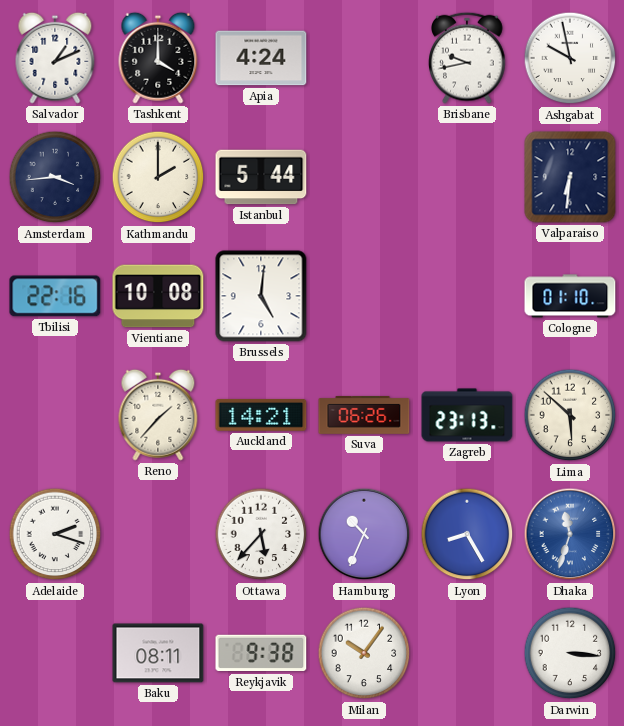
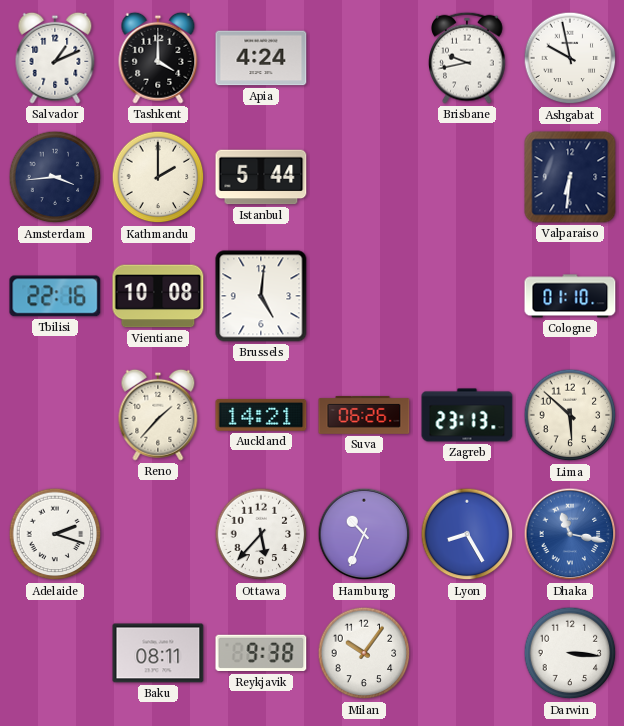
Dhaka: 11:33 -> 11:17 (570, 534)
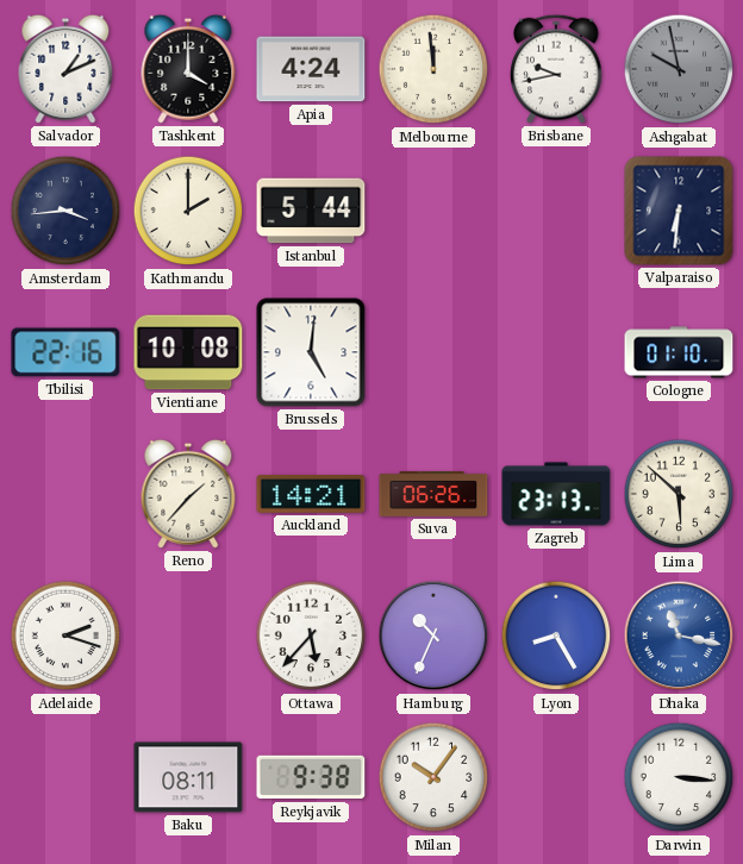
Melbourne: none -> 11:59 (433, 69)
Ashgabat dial: white -> grey (679, 69)
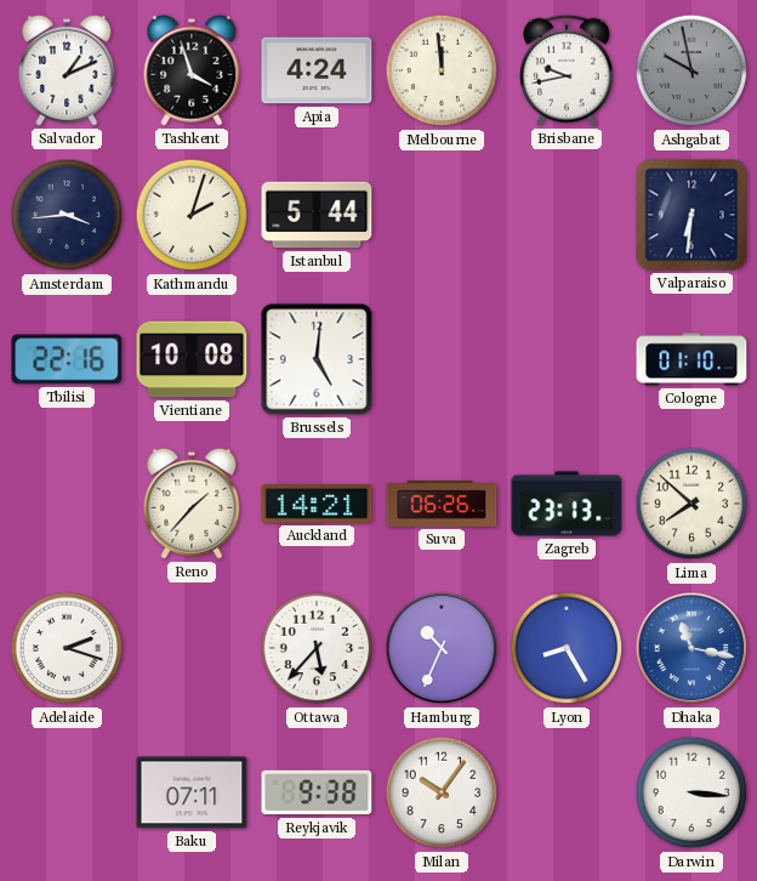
Tashkent: 4:00 -> 3:57 (192, 70)
Kathmandu: 2:00 -> 2:03 (192, 215)
Lima: 5:52 -> 7:52 (691, 504)
Baku: 08:11 -> 07:11 (192, 792)
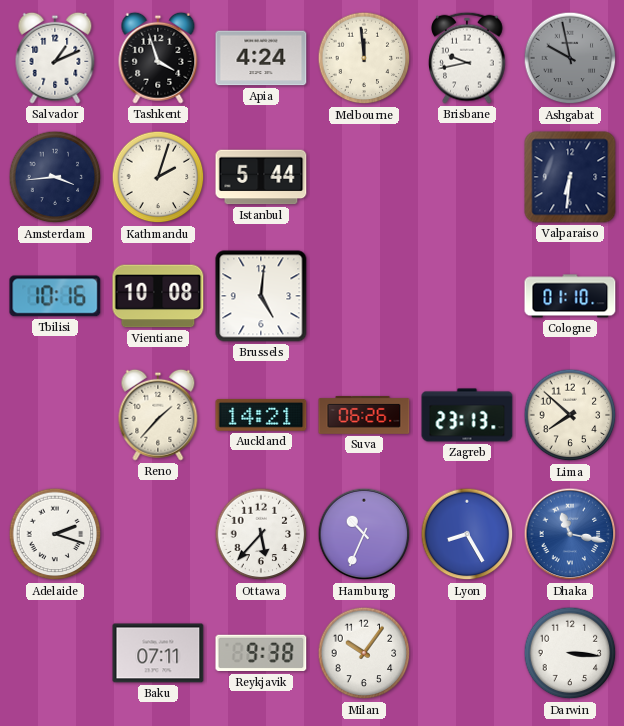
Tbilisi: 22:16 -> 10:16 (55, 296)
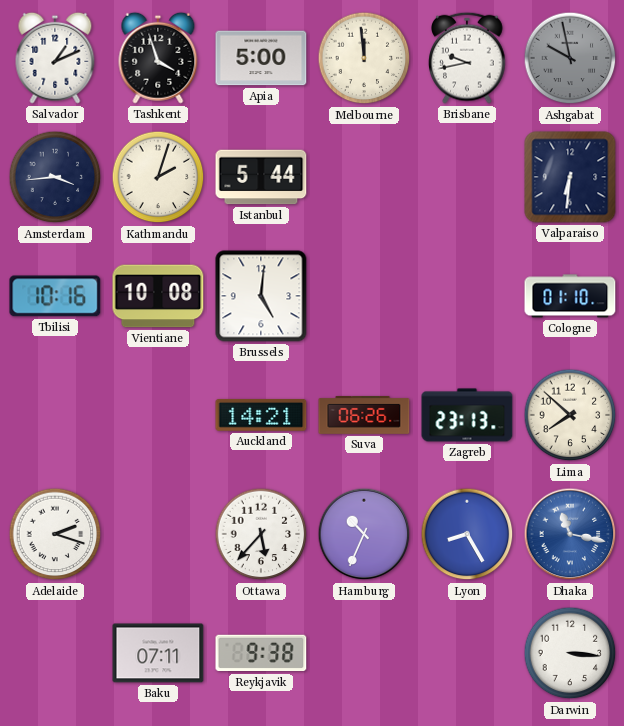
Apia: 4:24 -> 5:00 (261, 58)
Reno: 1:37 -> none (158, 415)
Milan: 10:06 -> none (364, 653)
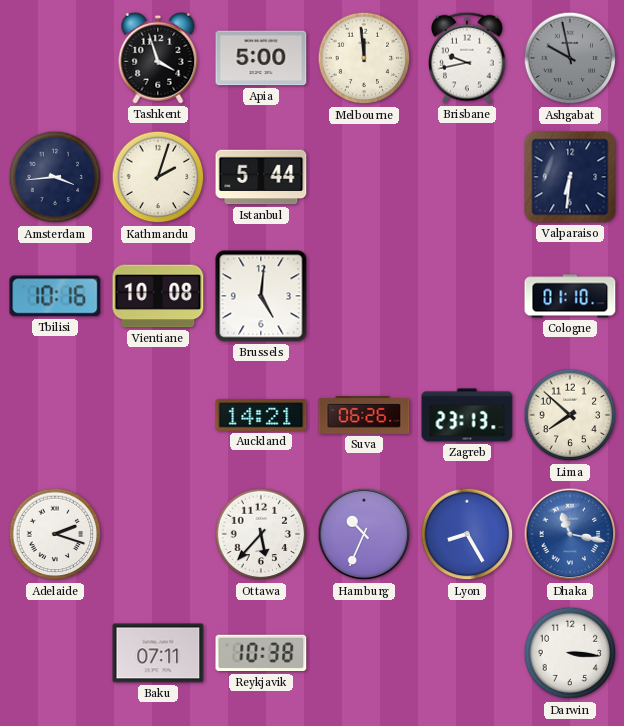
Salvador: 1:11 -> none (55, 58)
Reykjavik: 9:38 -> 10:38 (261, 653)
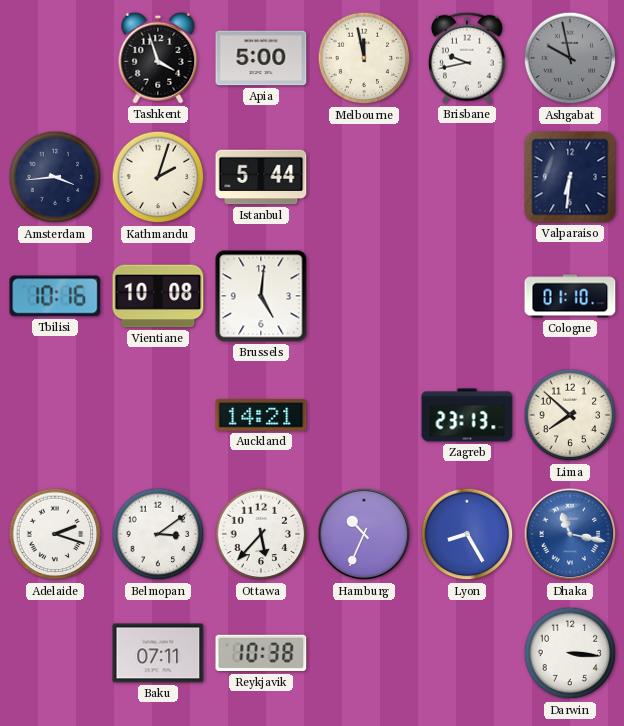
Melbourne: 11:59 -> 11:58 (364, 58)
Suva: 06:26 -> none (364, 415)
Belmopan: none -> 3:09 (158, 534)
